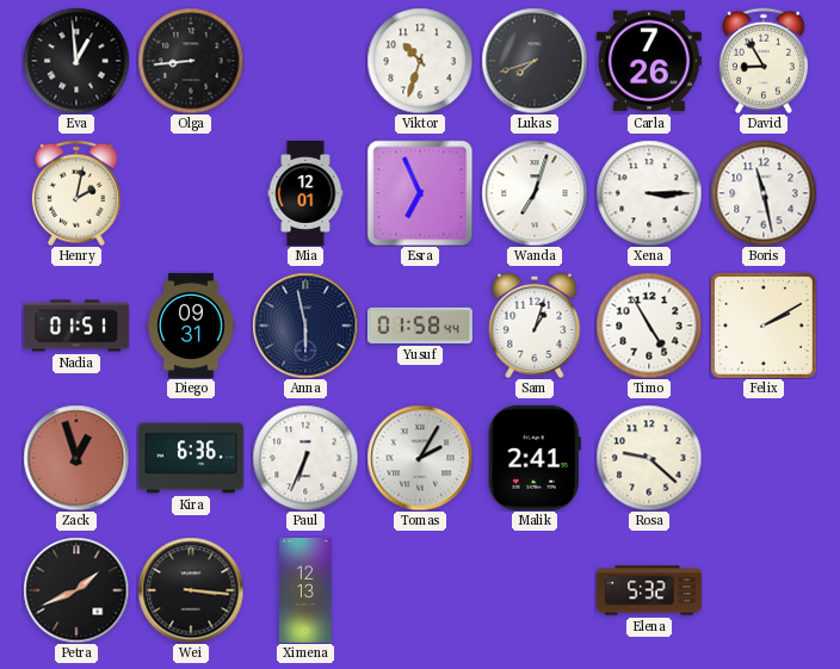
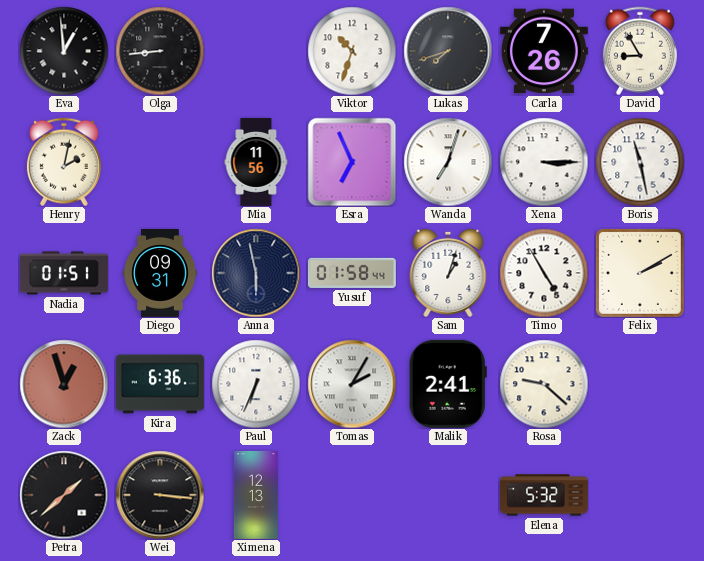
Mia: 12:01 -> 11:56 (256, 162)
Petra: 1:41 -> 1:38 (64, 495)
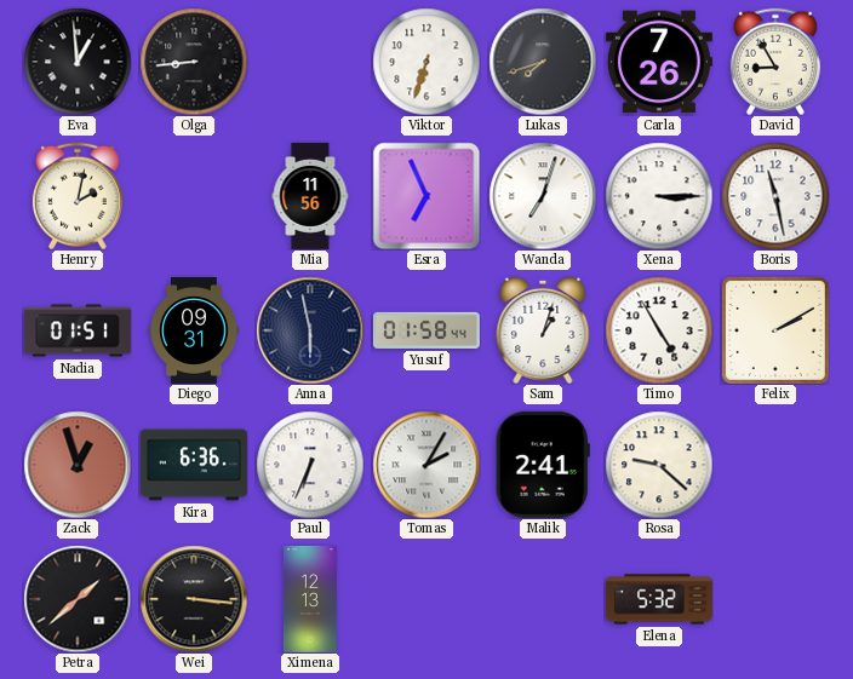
Viktor: 10:33 -> 6:33 (426, 62)
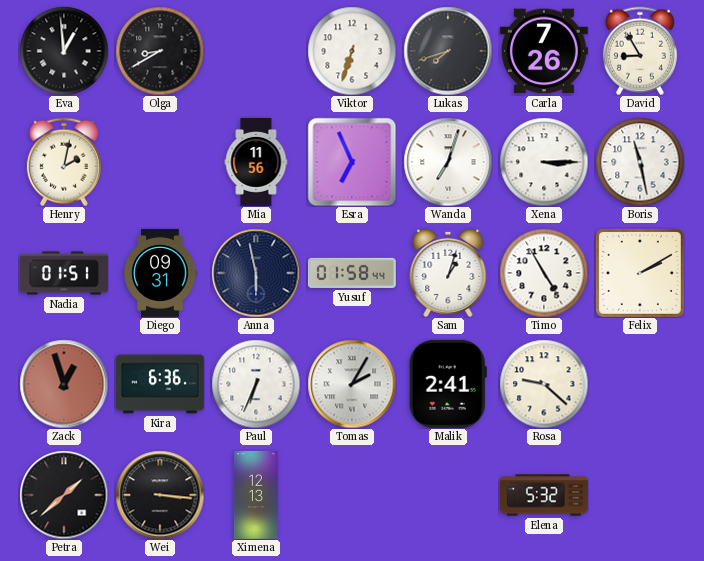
Olga: 8:44 -> 8:40 (160, 51)
